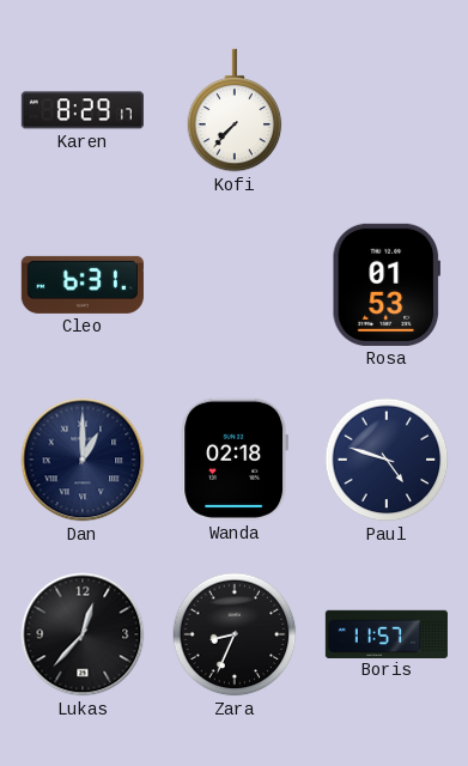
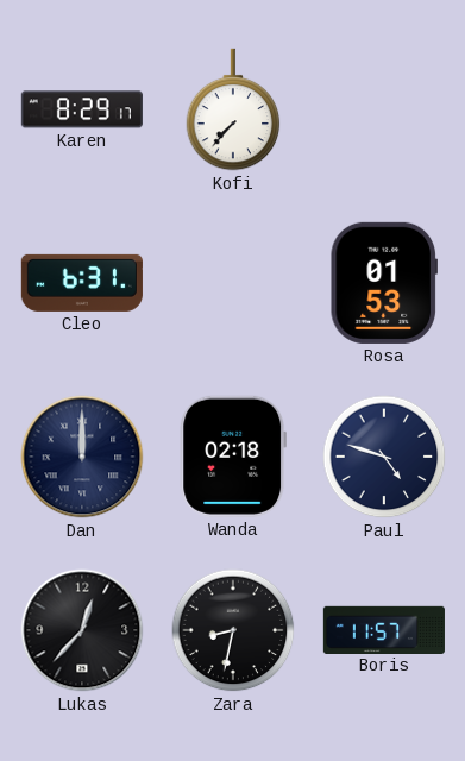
Dan: 1:00 -> 12:00 (82, 457)
Zara: 8:34 -> 8:32 (233, 630)
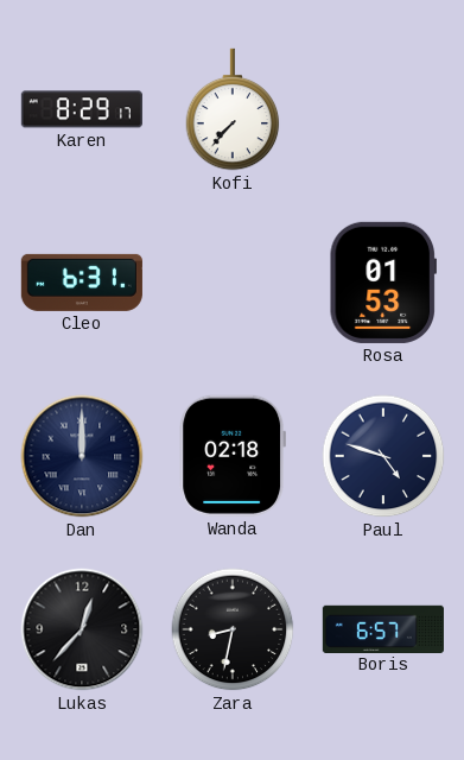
Boris: 11:57 -> 6:57 (383, 628)
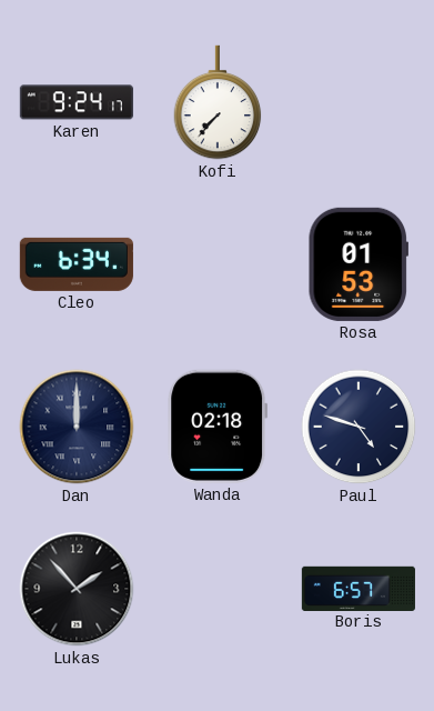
Karen: 8:29 -> 9:24 (77, 102)
Cleo: 6:31 -> 6:34 (77, 264)
Lukas: 12:37 -> 1:53 (77, 589)
Zara: 8:32 -> none (233, 629)
